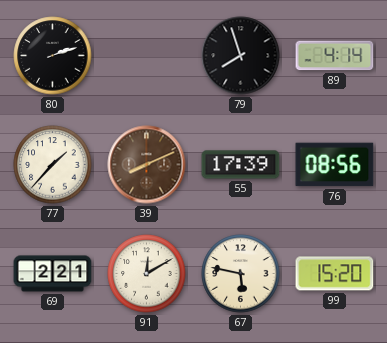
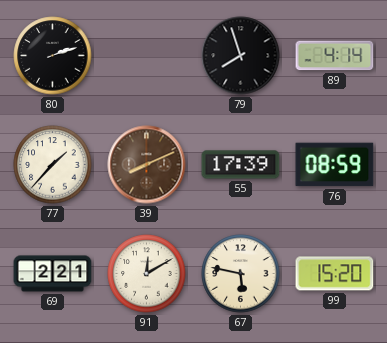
76: 08:56 -> 08:59 (335, 165)
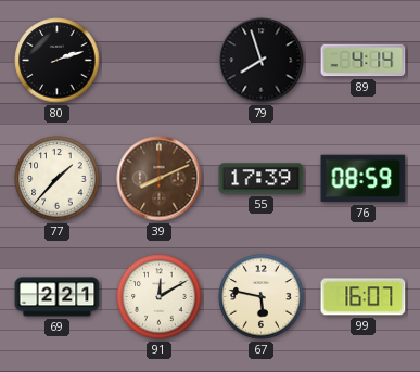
99: 15:20 -> 16:07 (364, 297)
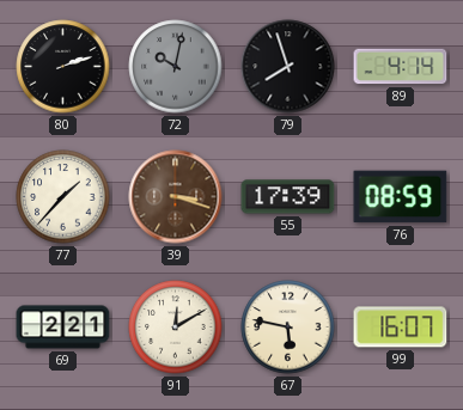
72: none -> 10:02 (176, 67)
39: 8:11 -> 3:18 (176, 197)
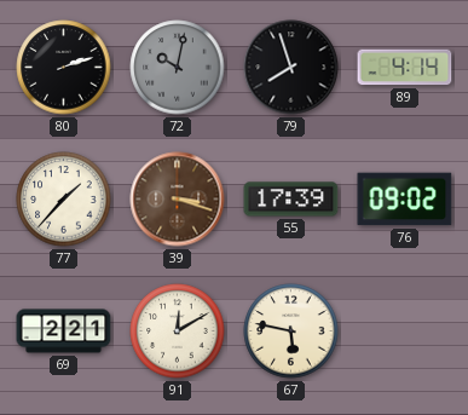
76: 08:59 -> 09:02 (405, 200)
99: 16:07 -> none (401, 328)
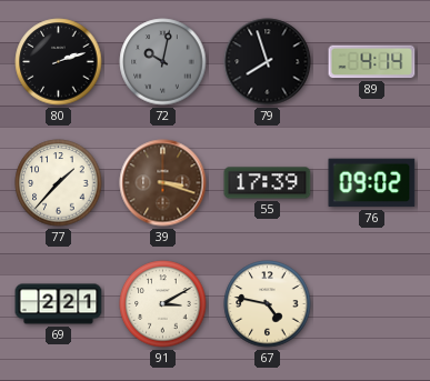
91: 12:10 -> 3:10 (163, 304)
67: 5:47 -> 4:47 (268, 304)
